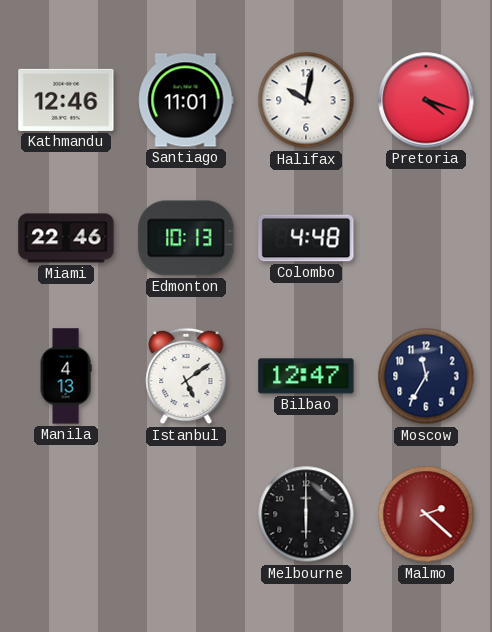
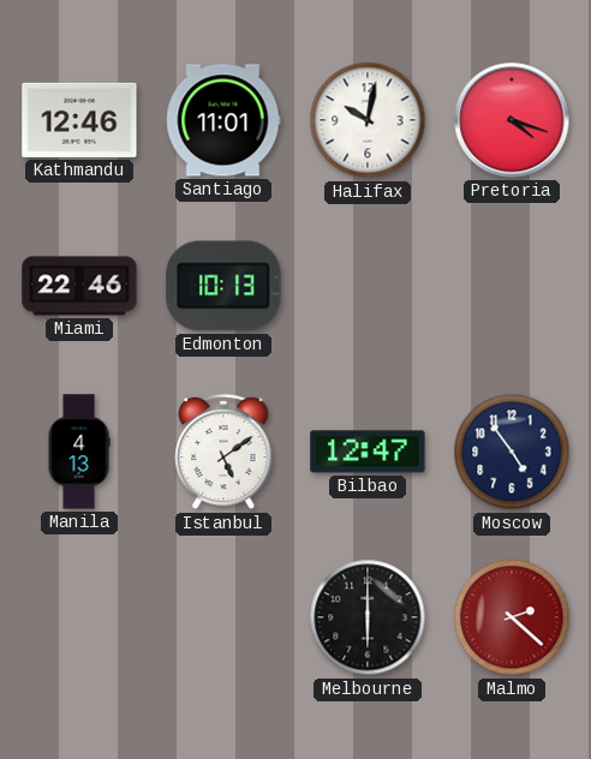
Colombo: 4:48 -> none (306, 238)
Moscow: 11:35 -> 4:54 (512, 452)
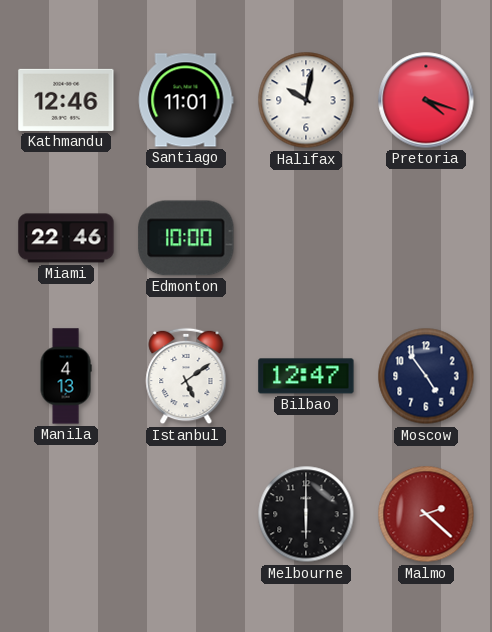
Edmonton: 10:13 -> 10:00 (186, 238)
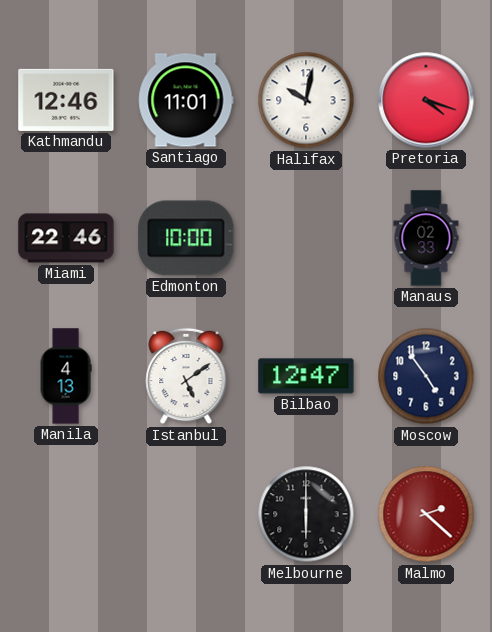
Manaus: none -> 02:33 (426, 238)
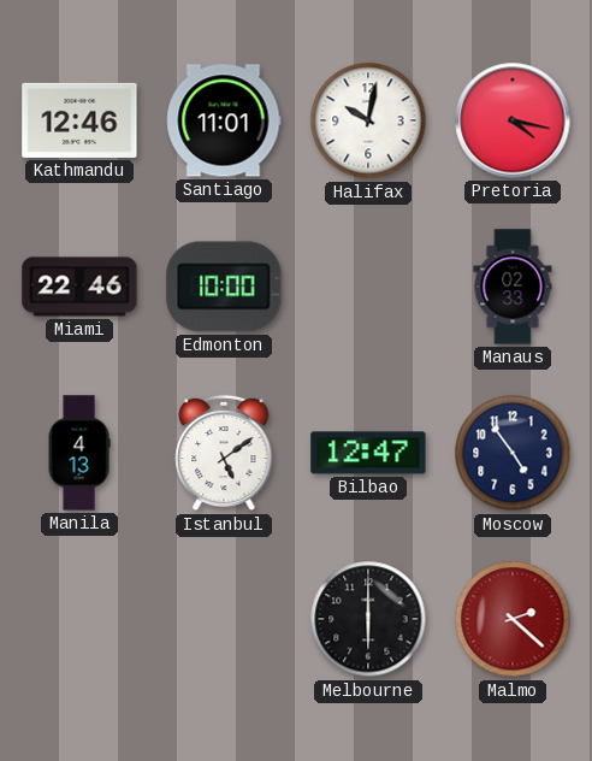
Pretoria: 4:18 -> 4:17 (513, 120)
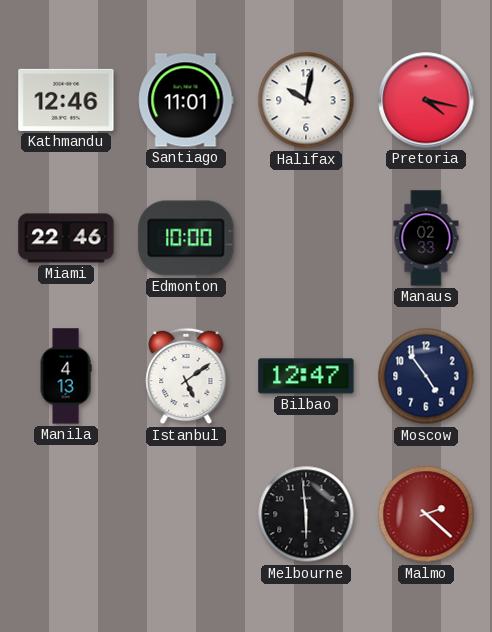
Melbourne: 6:00 -> 5:59 (306, 514)
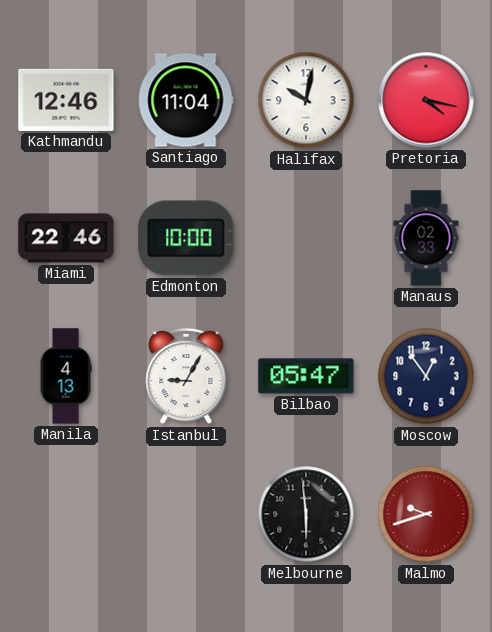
Santiago: 11:01 -> 11:04 (186, 100)
Istanbul: 5:09 -> 9:05 (186, 376)
Bilbao: 12:47 -> 05:47 (306, 376)
Moscow: 4:54 -> 12:54 (426, 376)
Malmo: 2:22 -> 9:42 (426, 514)
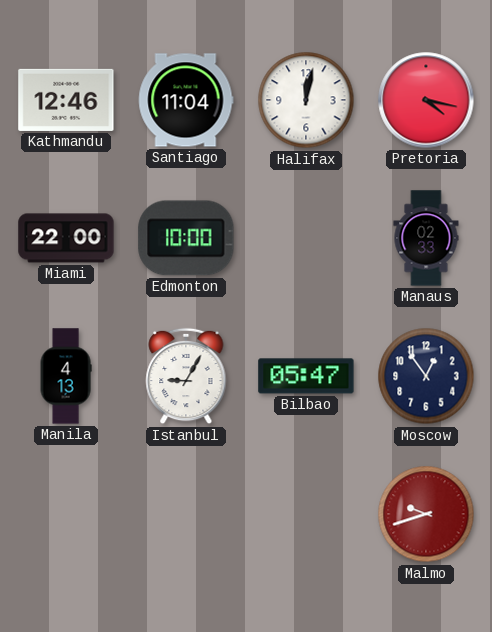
Halifax: 10:02 -> 12:02 (306, 100)
Miami: 22:46 -> 22:00 (66, 238)
Melbourne: 5:59 -> none (306, 514)
